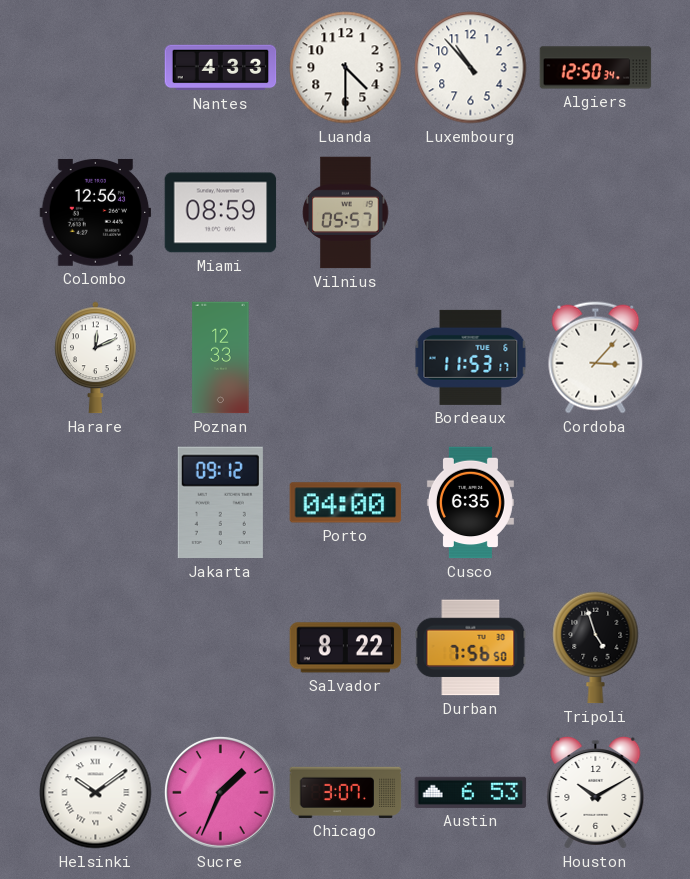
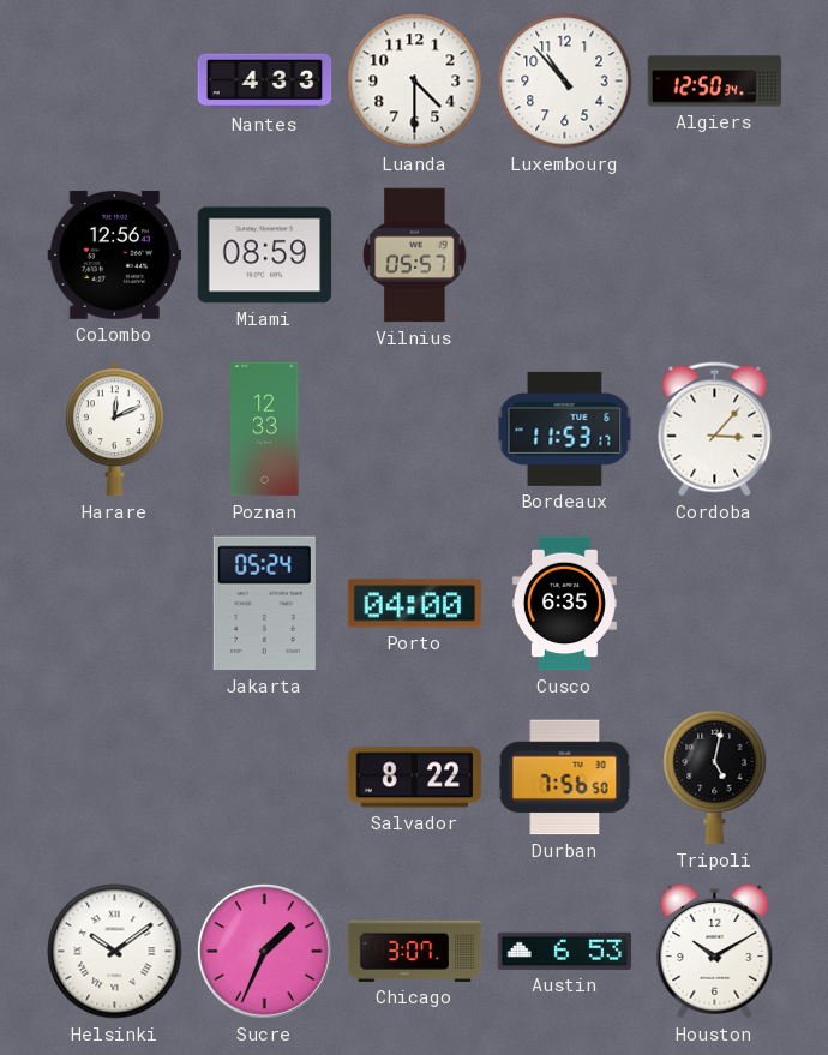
Jakarta: 09:12 -> 05:24 (264, 604)
Tripoli: 4:57 -> 5:02 (715, 777)
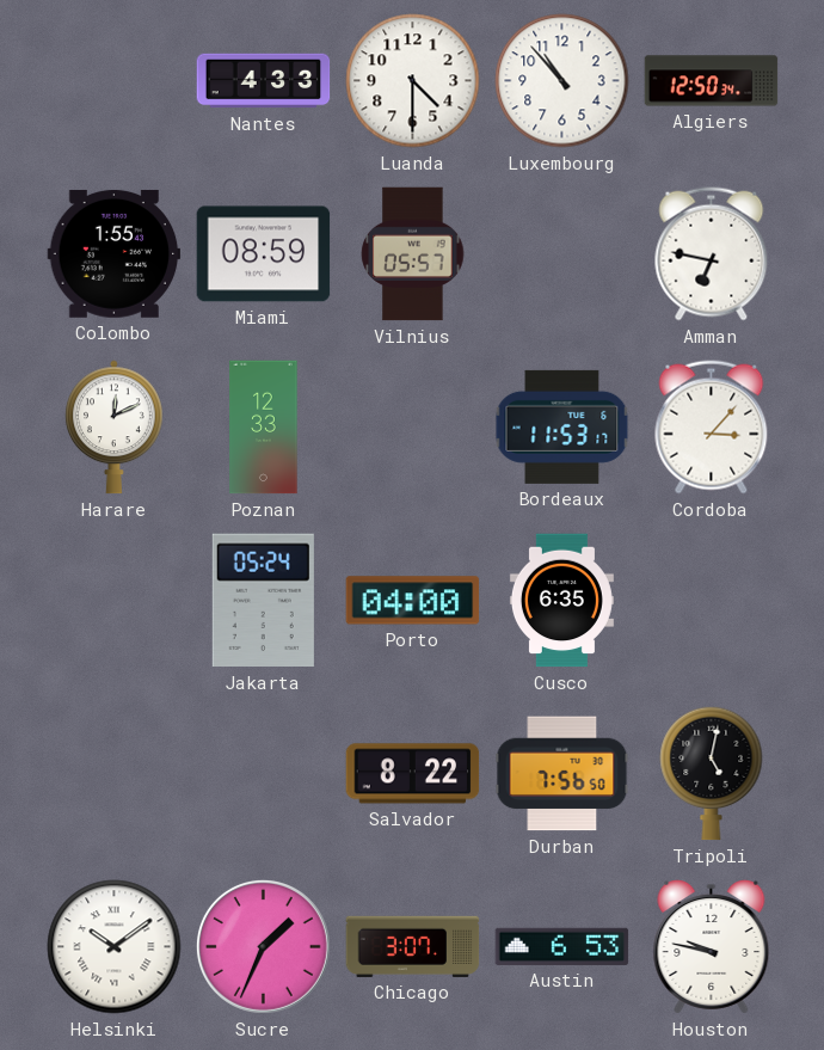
Colombo: 12:56 -> 1:55 (115, 253)
Amman: none -> 6:47 (712, 254)
Houston: 10:10 -> 9:47 (712, 947)
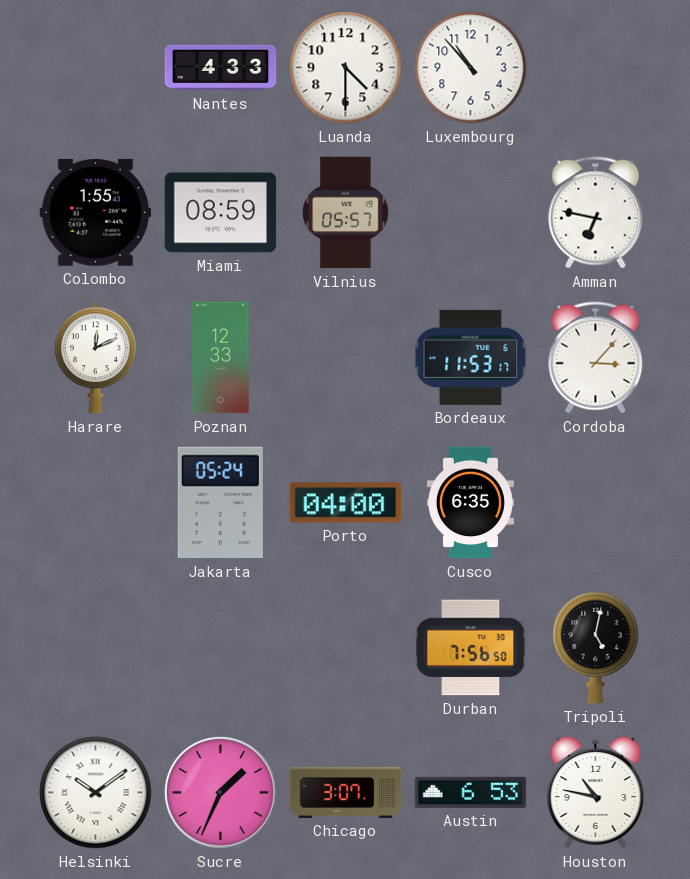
Algiers: 12:50 -> none (712, 81)
Salvador: 8:22 -> none (413, 774)
Houston: 9:47 -> 10:47 (596, 793)
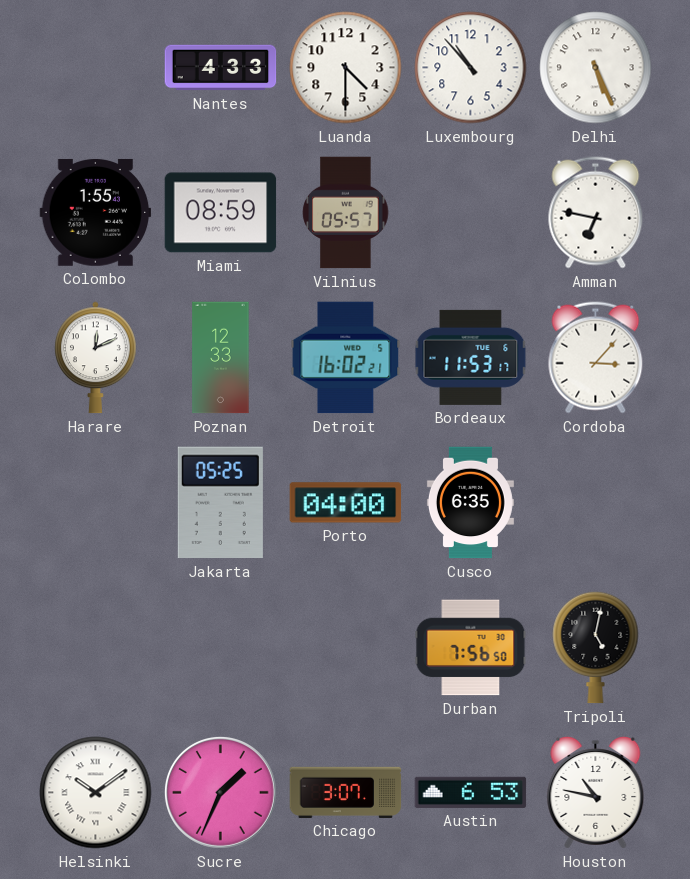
Delhi: none -> 5:26 (596, 68)
Detroit: none -> 16:02 (346, 358)
Jakarta: 05:24 -> 05:25 (220, 503)
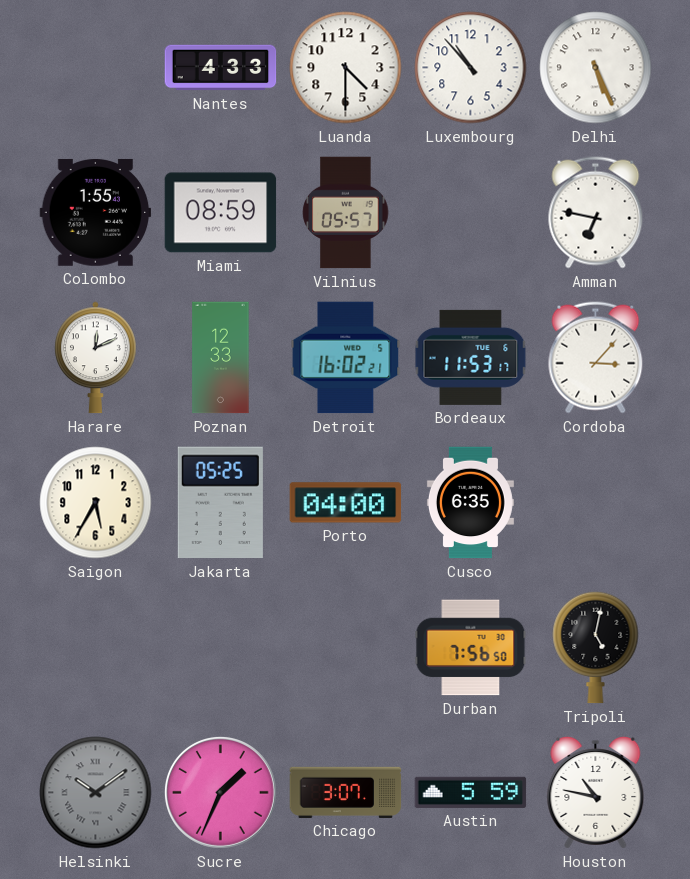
Saigon: none -> 5:35 (96, 503)
Helsinki dial: white -> grey (96, 793)
Austin: 6:53 -> 5:59 (471, 792)
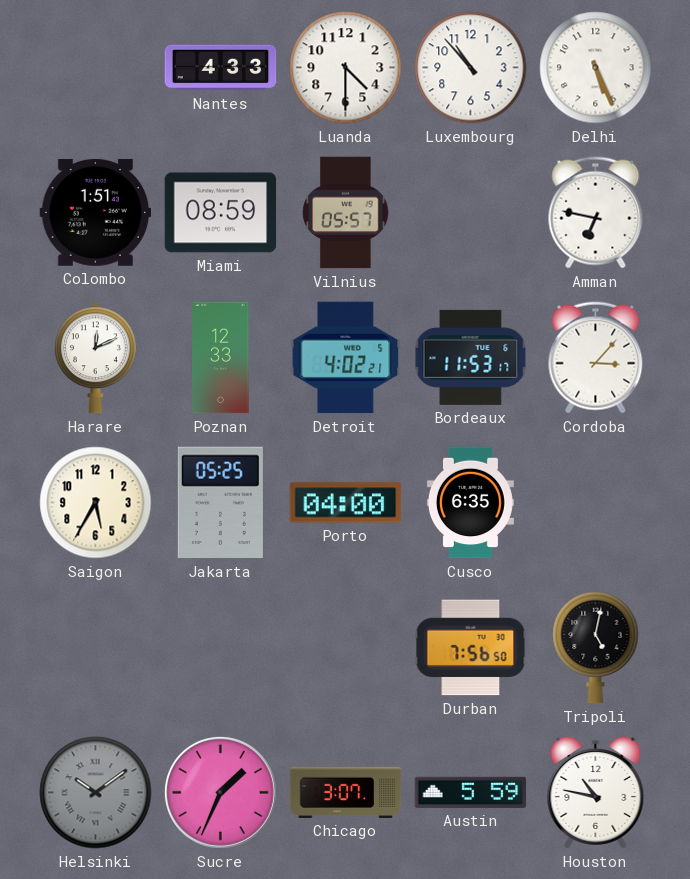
Colombo: 1:55 -> 1:51 (96, 212)
Detroit: 16:02 -> 4:02 (346, 358)
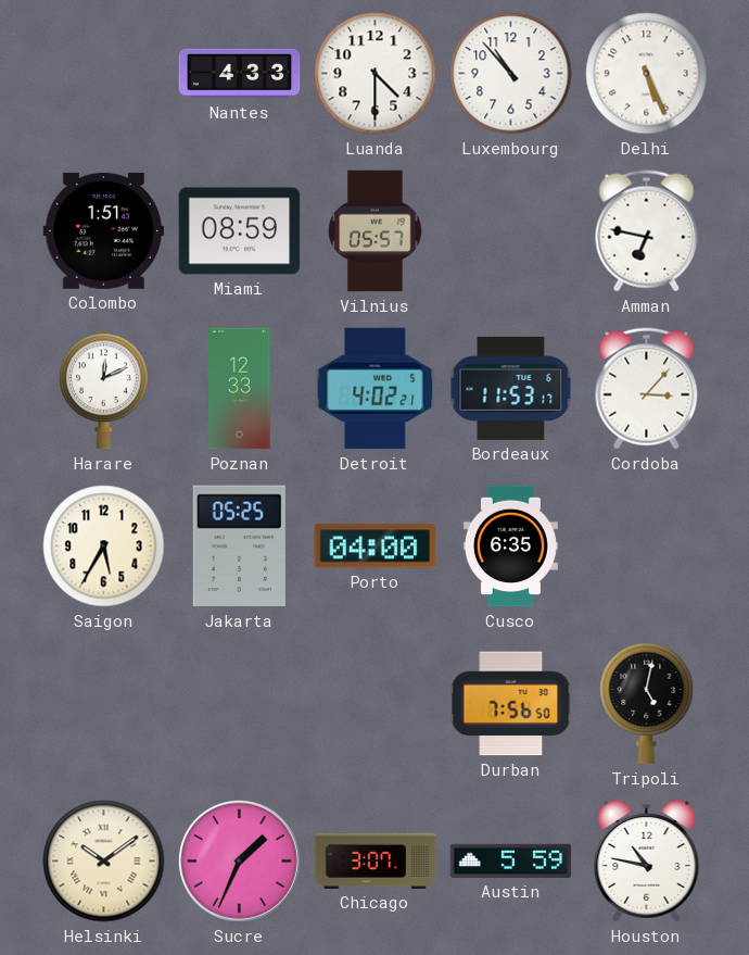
Helsinki dial: grey -> cream (104, 862)
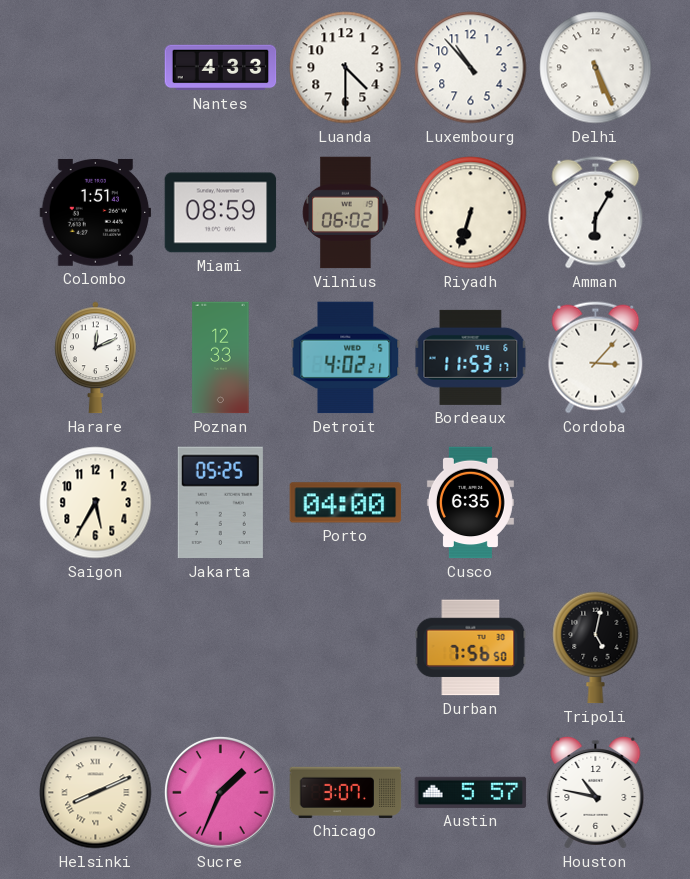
Vilnius: 05:57 -> 06:02 (346, 213)
Riyadh: none -> 6:33 (471, 213)
Amman: 6:47 -> 6:05 (596, 213)
Helsinki: 10:09 -> 8:11 (96, 793)
Austin: 5:59 -> 5:57 (471, 792)
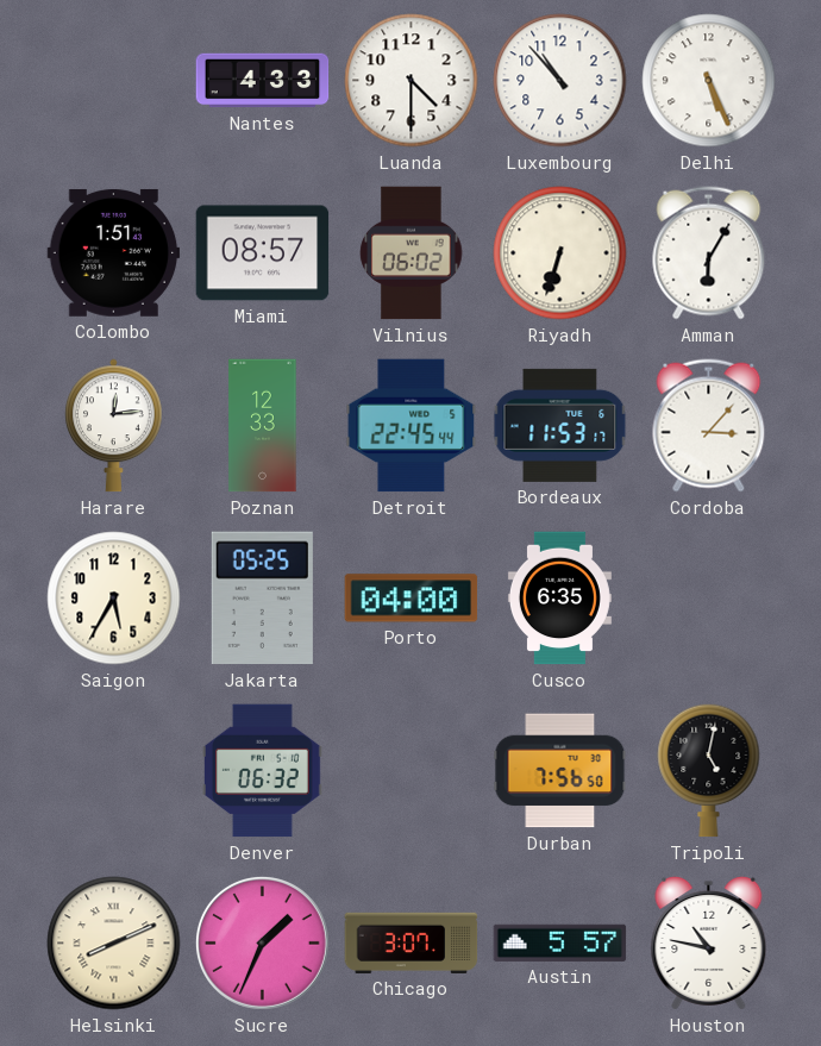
Miami: 08:59 -> 08:57 (263, 253)
Harare: 12:11 -> 12:14 (114, 426)
Detroit: 4:02 -> 22:45 (412, 426)
Denver: none -> 06:32 (263, 771)
